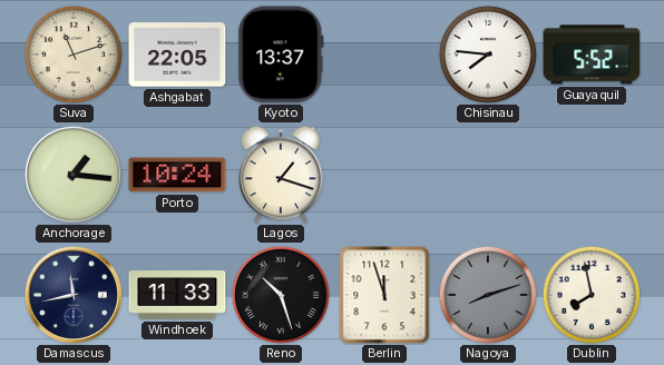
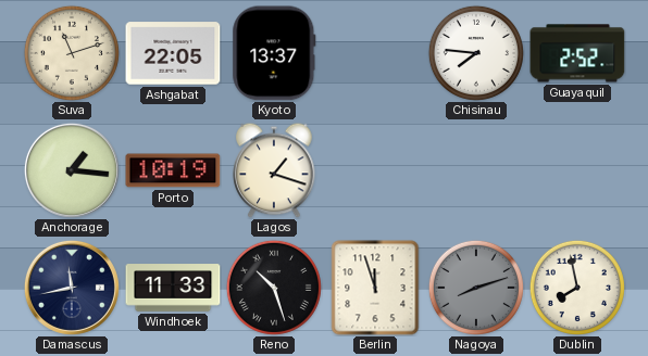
Guayaquil: 5:52 -> 2:52 (577, 53)
Porto: 10:24 -> 10:19 (173, 170)
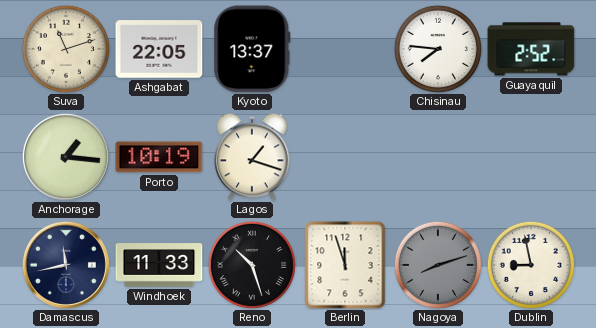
Dublin: 7:58 -> 8:58 (531, 265)
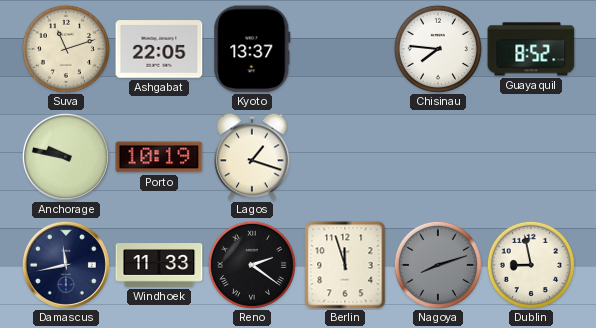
Guayaquil: 2:52 -> 8:52 (531, 49)
Anchorage: 1:16 -> 9:47 (66, 157)
Reno: 10:27 -> 2:21 (252, 265)
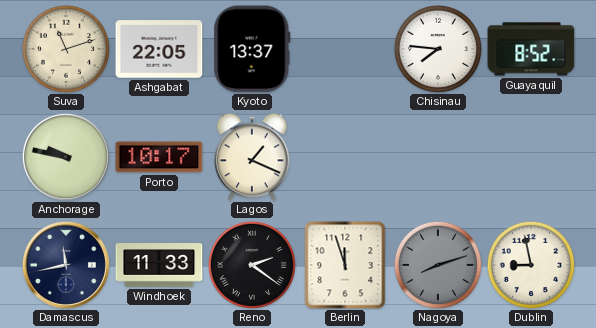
Porto: 10:19 -> 10:17 (159, 157)
Lagos: 1:18 -> 1:19 (252, 157)
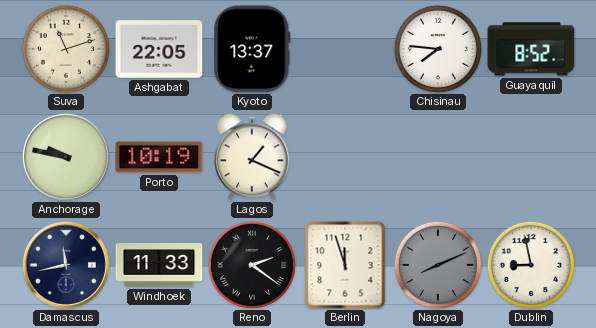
Porto: 10:17 -> 10:19 (159, 157)
Nagoya: 8:12 -> 8:11 (438, 265)
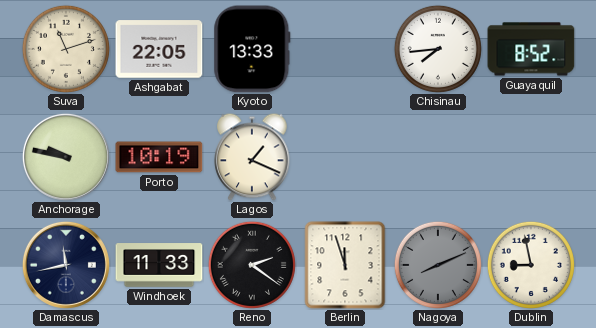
Kyoto: 13:37 -> 13:33 (252, 49)
Chisinau: 7:46 -> 7:44 (438, 49)
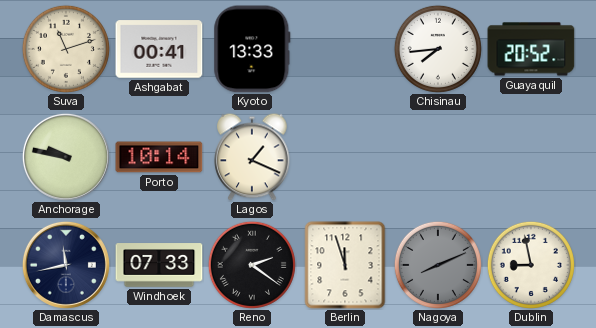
Ashgabat: 22:05 -> 00:41 (159, 49)
Guayaquil: 8:52 -> 20:52 (531, 49)
Porto: 10:19 -> 10:14 (159, 157)
Windhoek: 11:33 -> 07:33 (159, 265)
